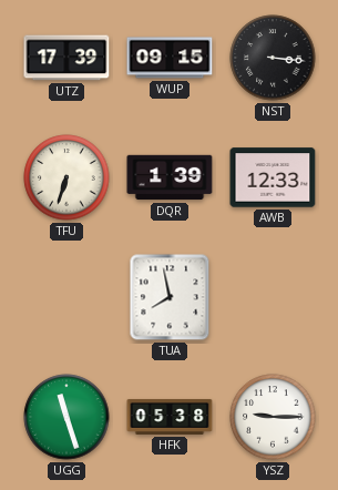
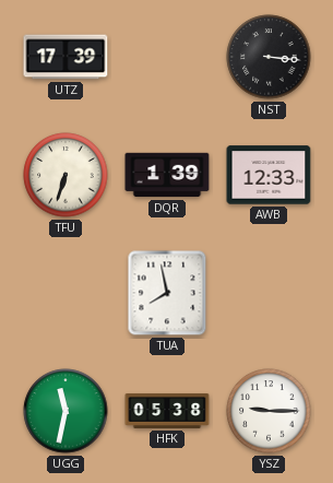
WUP: 09:15 -> none (170, 58)
UGG: 11:27 -> 11:32 (66, 411)
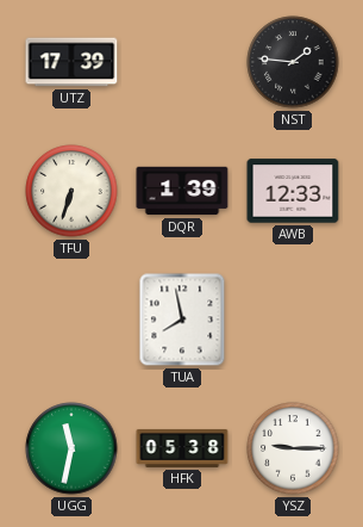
NST: 3:16 -> 1:46 (293, 62)
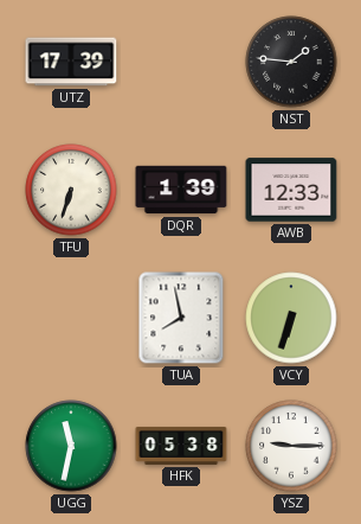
VCY: none -> 6:33 (291, 318)
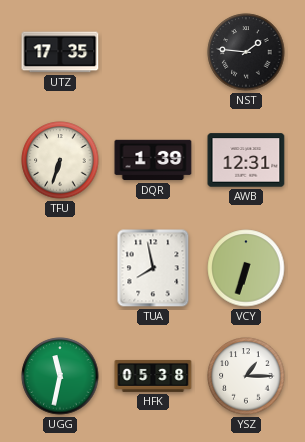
UTZ: 17:39 -> 17:35 (60, 52)
AWB: 12:33 -> 12:31 (246, 160)
YSZ: 9:15 -> 1:15 (246, 376)
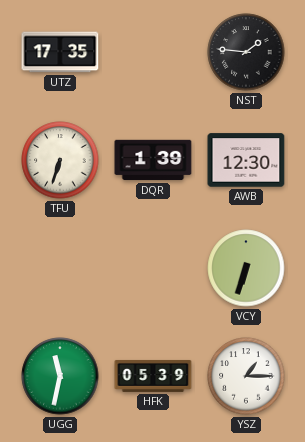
AWB: 12:31 -> 12:30 (246, 160)
TUA: 7:58 -> none (153, 268)
HFK: 05:38 -> 05:39 (153, 376)
